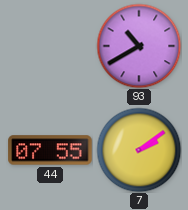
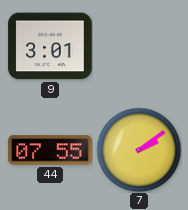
9: none -> 3:01 (50, 46)
93: 10:40 -> none (139, 46)
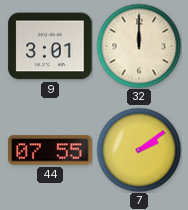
32: none -> 12:00 (139, 46)
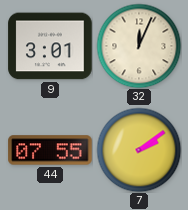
32: 12:00 -> 12:04 (139, 46)
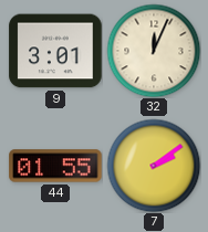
44: 07:55 -> 01:55 (55, 166)
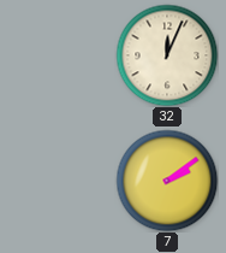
9: 3:01 -> none (55, 51)
44: 01:55 -> none (55, 166)
